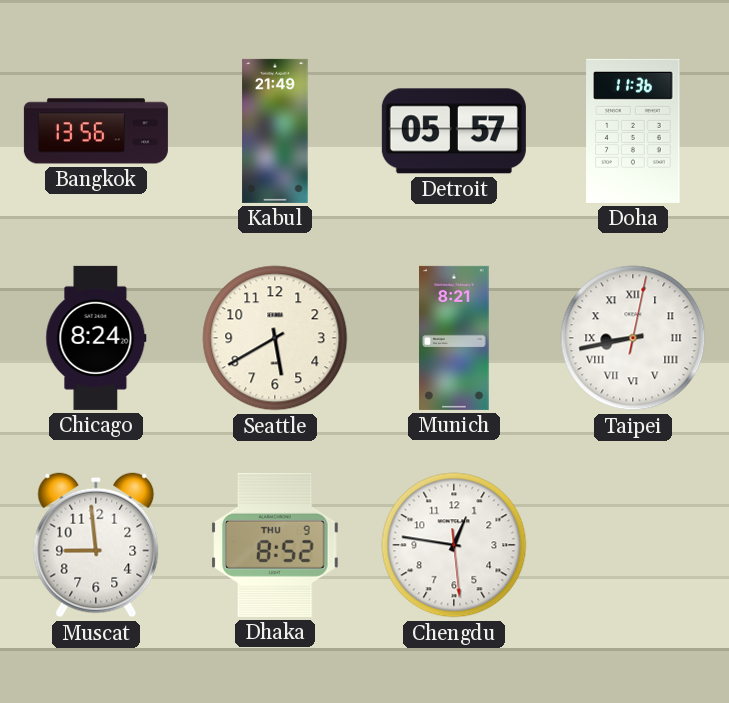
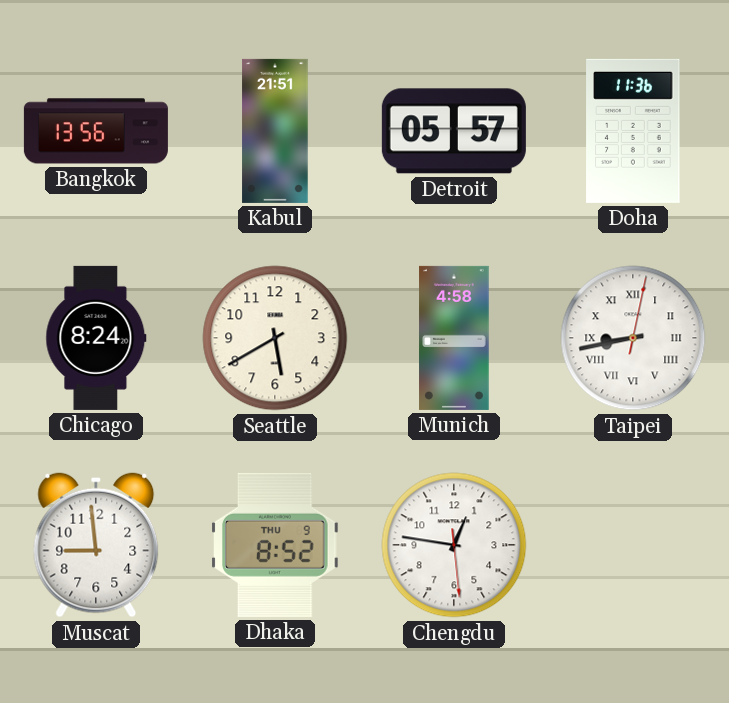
Kabul: 21:49 -> 21:51 (275, 131)
Munich: 8:21 -> 4:58 (454, 338)
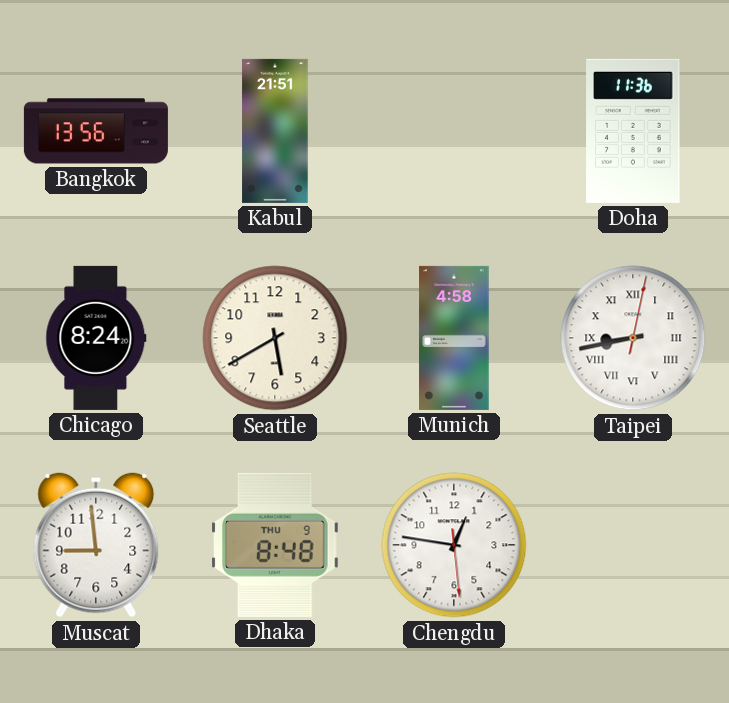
Detroit: 05:57 -> none (454, 131)
Dhaka: 8:52 -> 8:48 (275, 545)
